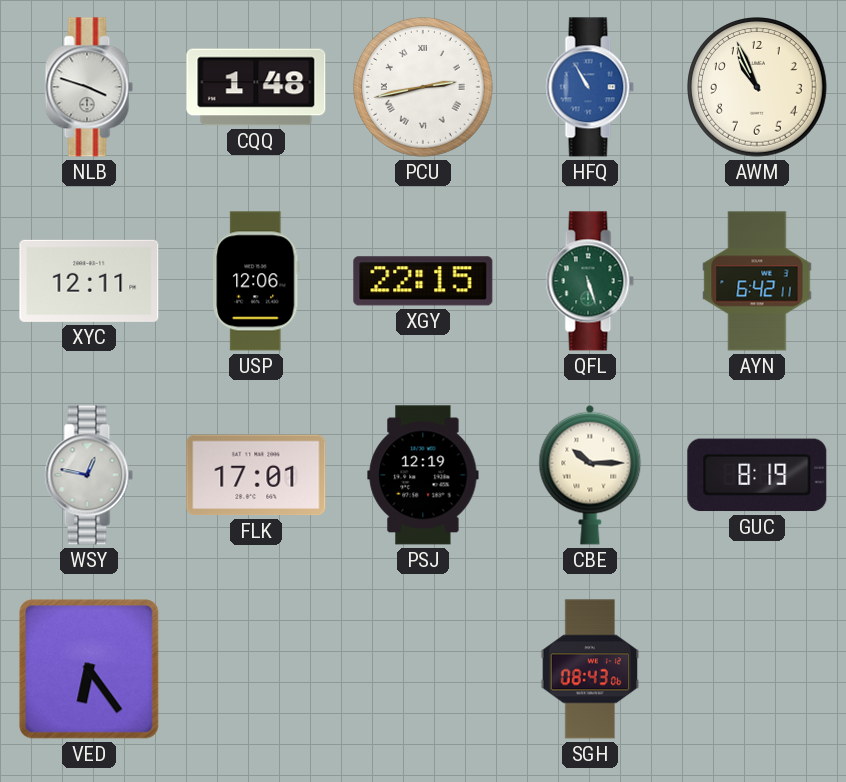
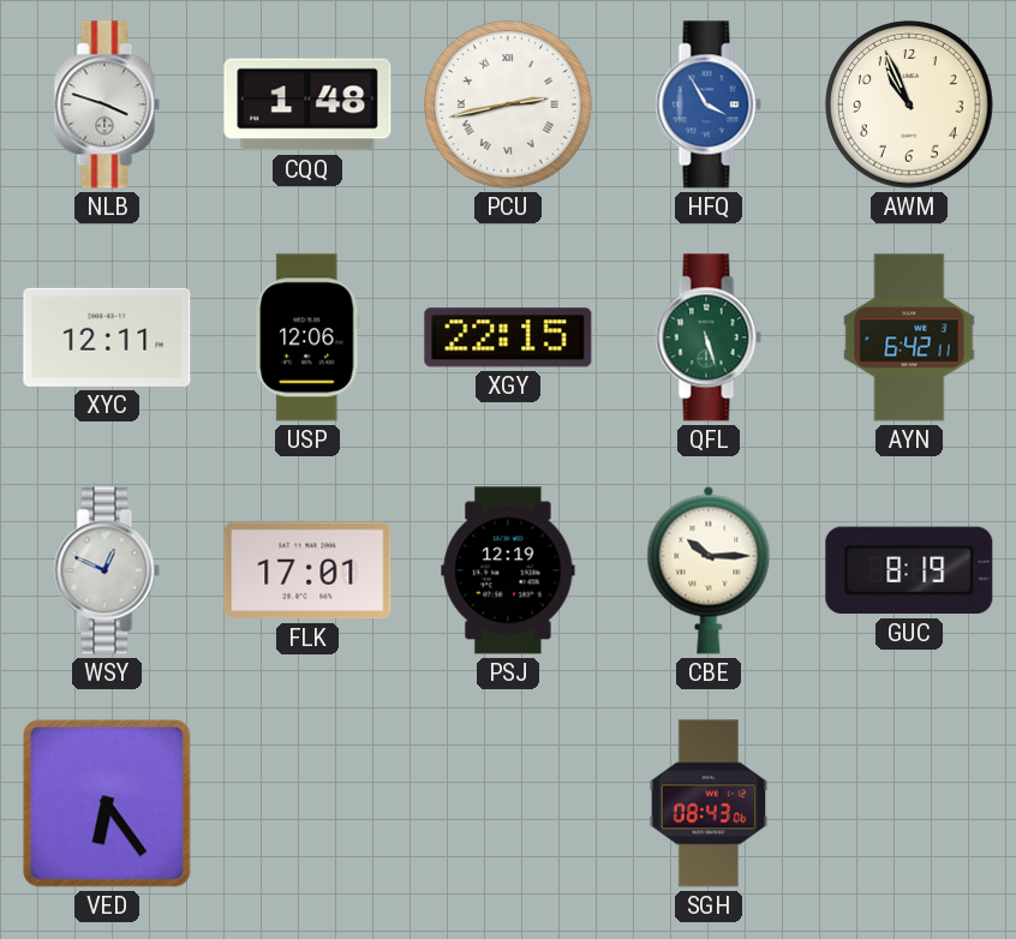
HFQ: 10:55 -> 3:55 (709, 104)
WSY: 12:47 -> 12:49 (107, 570)
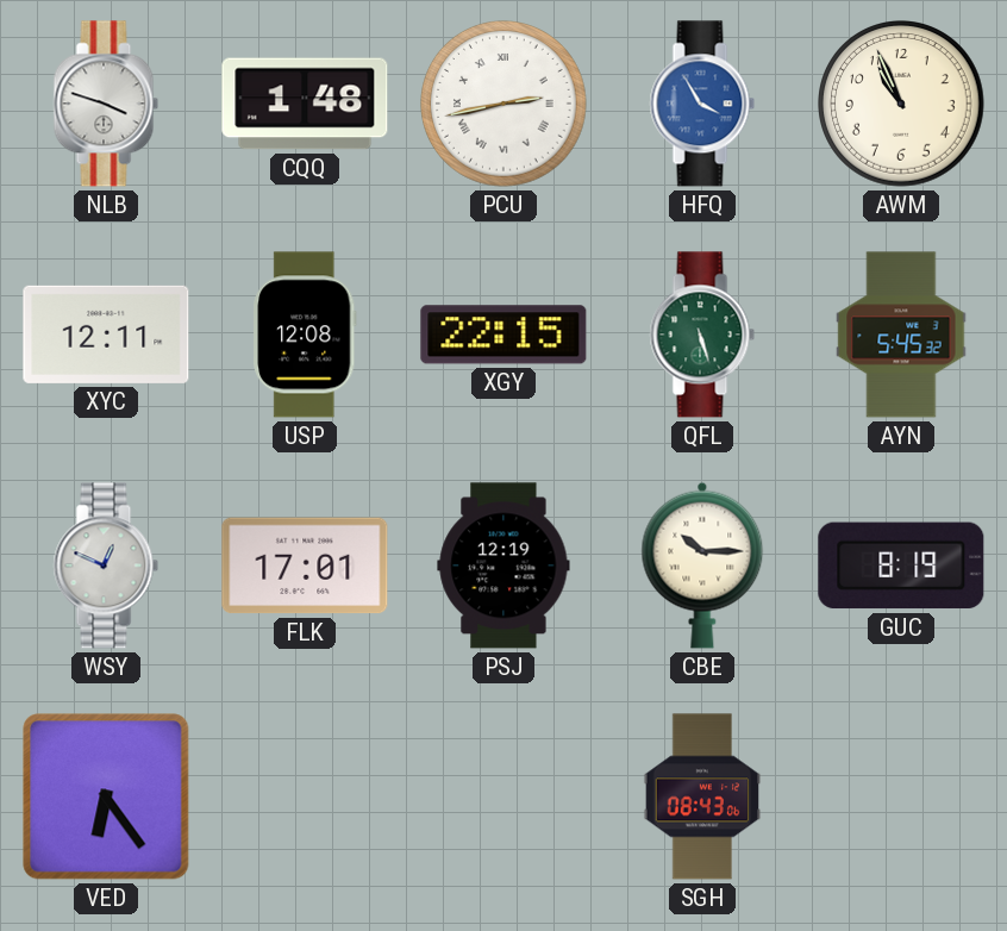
USP: 12:06 -> 12:08 (305, 335)
AYN: 6:42 -> 5:45 (901, 335)
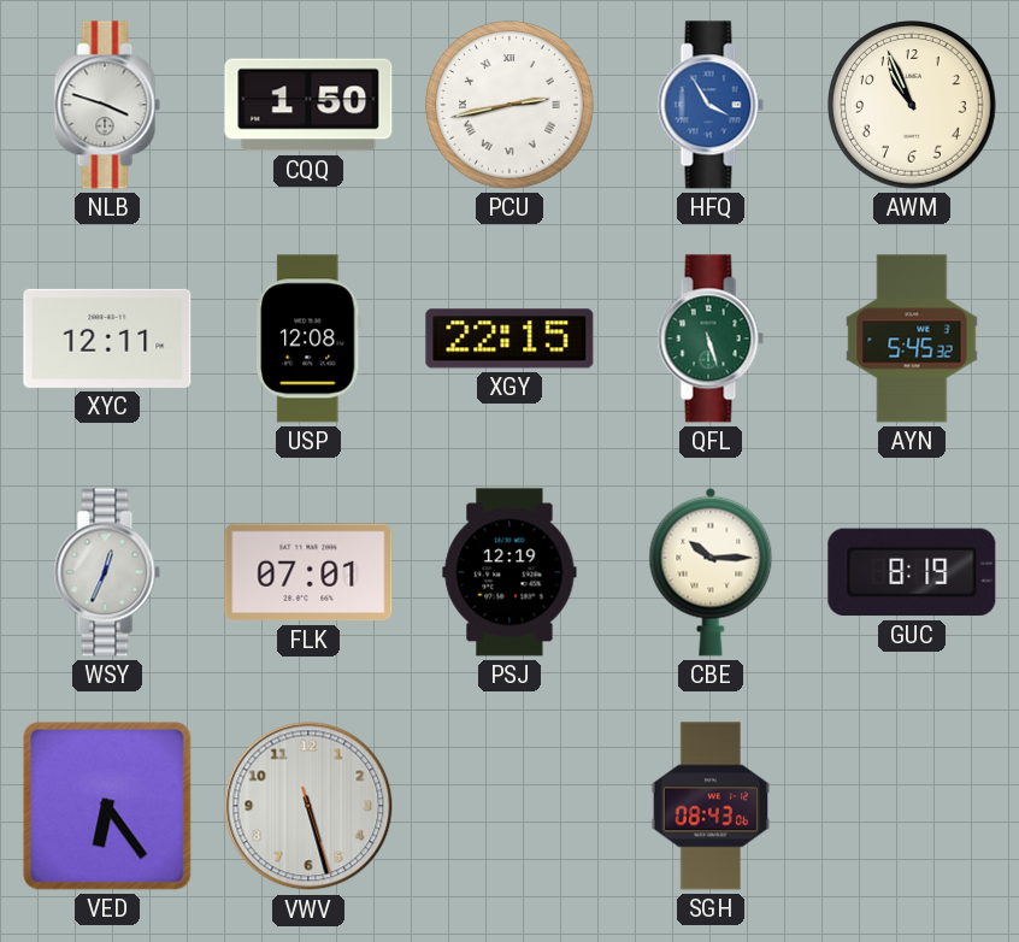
CQQ: 1:48 -> 1:50 (308, 105)
WSY: 12:49 -> 12:34 (107, 572)
FLK: 17:01 -> 07:01 (308, 572)
VWV: none -> 5:27 (308, 806)
